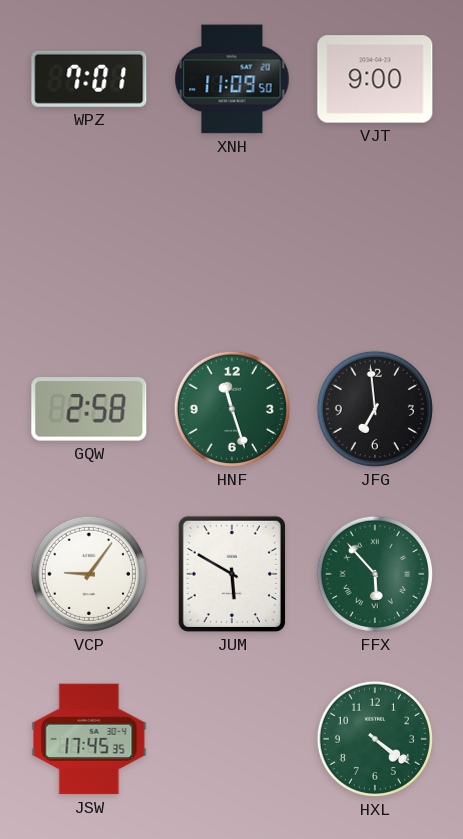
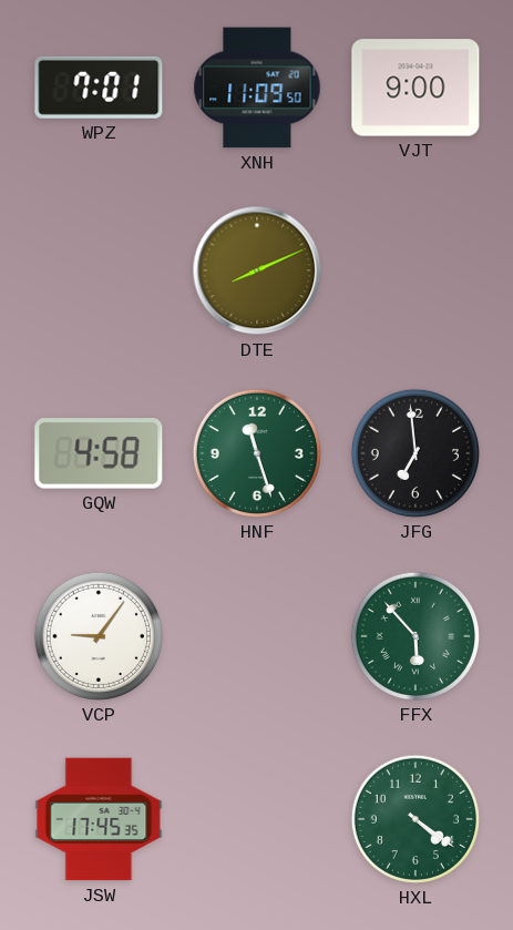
DTE: none -> 8:11 (257, 270)
GQW: 2:58 -> 4:58 (99, 453)
JUM: 5:50 -> none (232, 574)
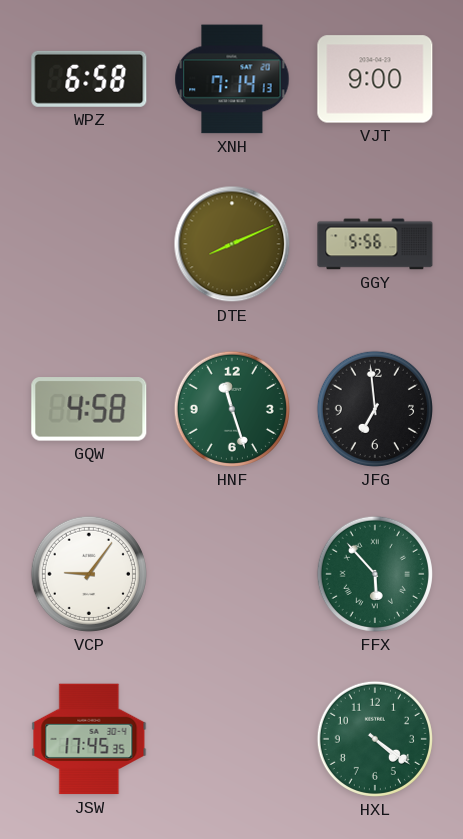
WPZ: 7:01 -> 6:58 (89, 79)
XNH: 11:09 -> 7:14 (232, 79)
GGY: none -> 5:56 (375, 244)
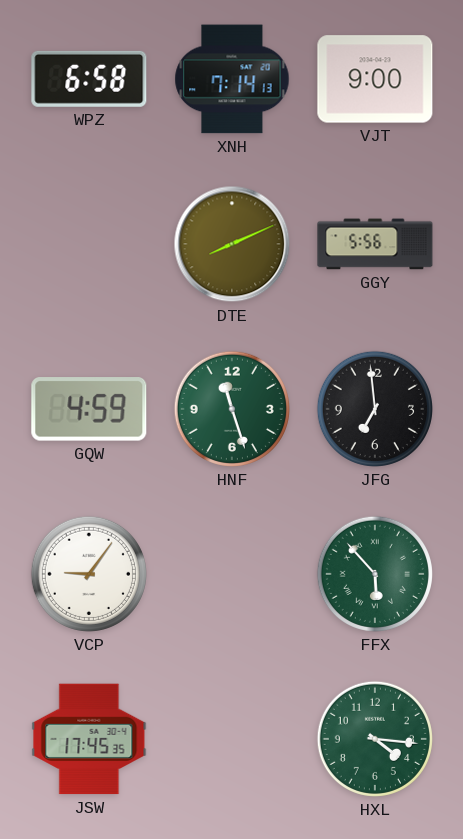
GQW: 4:58 -> 4:59 (89, 409)
HXL: 4:21 -> 4:16 (375, 739)
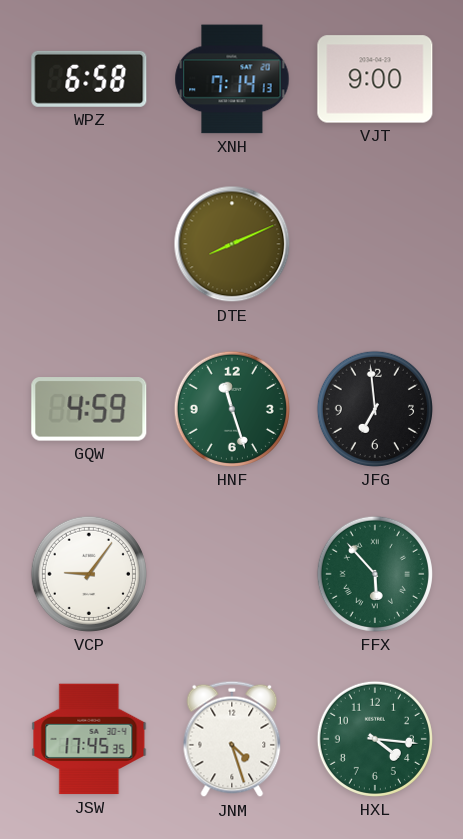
GGY: 5:56 -> none (375, 244)
JNM: none -> 4:27 (232, 739)
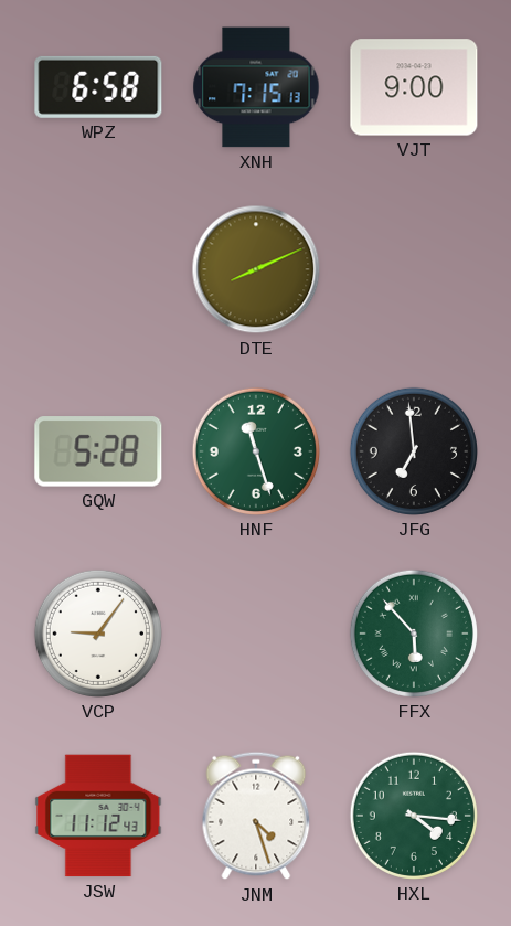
XNH: 7:14 -> 7:15 (256, 87)
GQW: 4:59 -> 5:28 (98, 451)
JSW: 17:45 -> 11:12 (98, 816)
